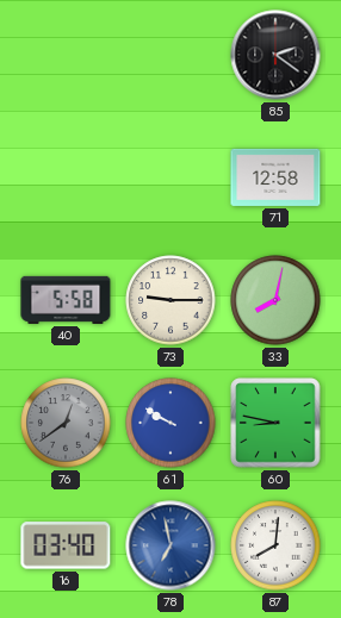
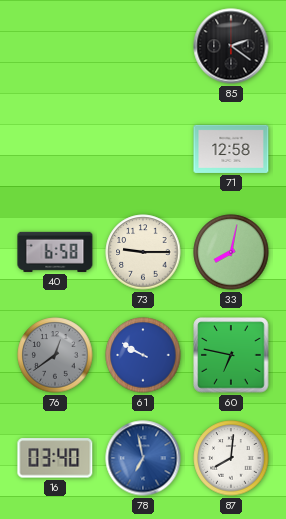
40: 5:58 -> 6:58 (55, 252)
60: 8:47 -> 6:47 (231, 355)
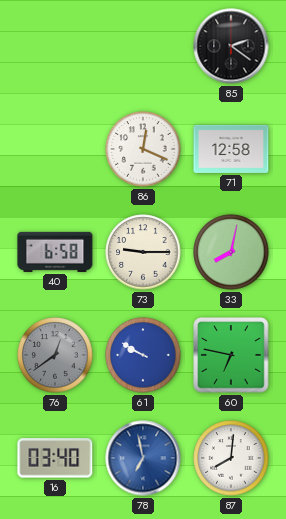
86: none -> 12:19 (143, 149)
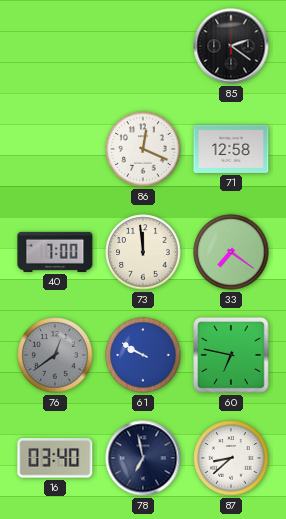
40: 6:58 -> 7:00 (55, 252)
73: 9:15 -> 11:59 (143, 252)
33: 8:02 -> 7:21 (231, 252)
78 dial: blue -> navy (143, 458)
87: 8:01 -> 8:38 (231, 458)
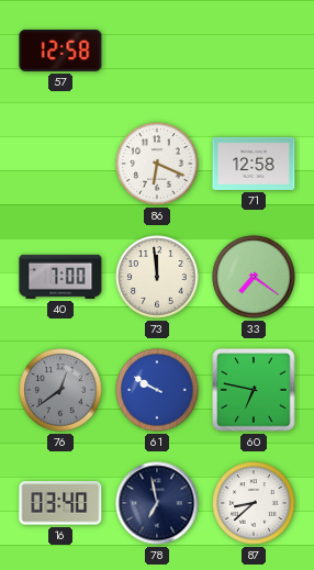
57: none -> 12:58 (60, 51)
85: 2:21 -> none (231, 46)
86: 12:19 -> 6:19 (157, 164)
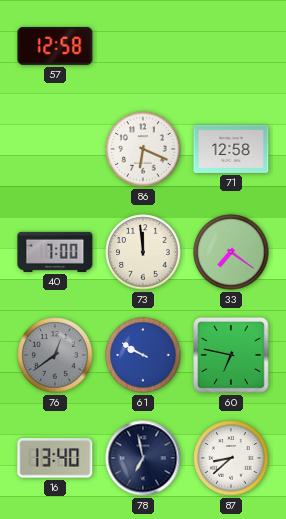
16: 03:40 -> 13:40 (55, 458)
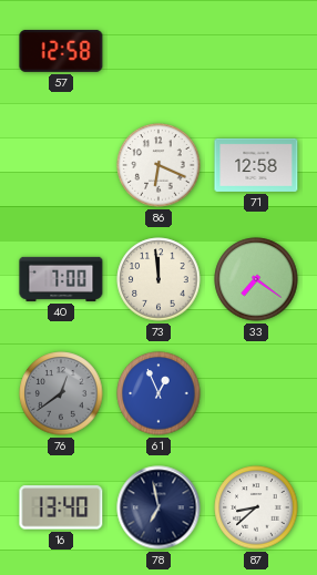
61: 9:50 -> 12:56 (158, 393)
60: 6:47 -> none (231, 355)
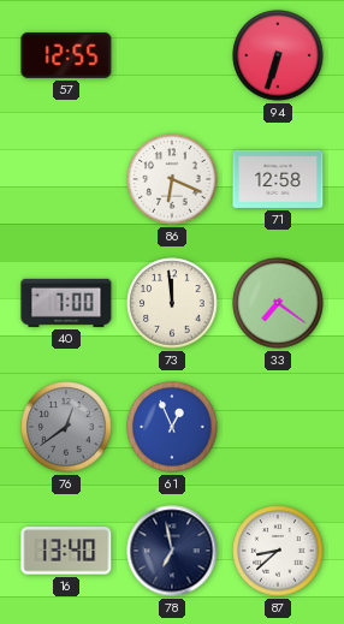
57: 12:58 -> 12:55 (66, 55)
94: none -> 6:33 (278, 55)
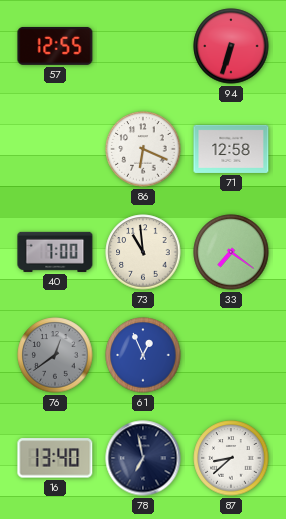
73: 11:59 -> 10:59 (143, 252)
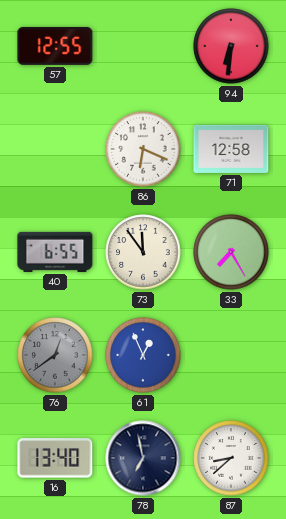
94: 6:33 -> 6:31 (231, 46)
40: 7:00 -> 6:55 (55, 252)
73: 10:59 -> 11:54 (143, 252)
33: 7:21 -> 7:25 (231, 252)
